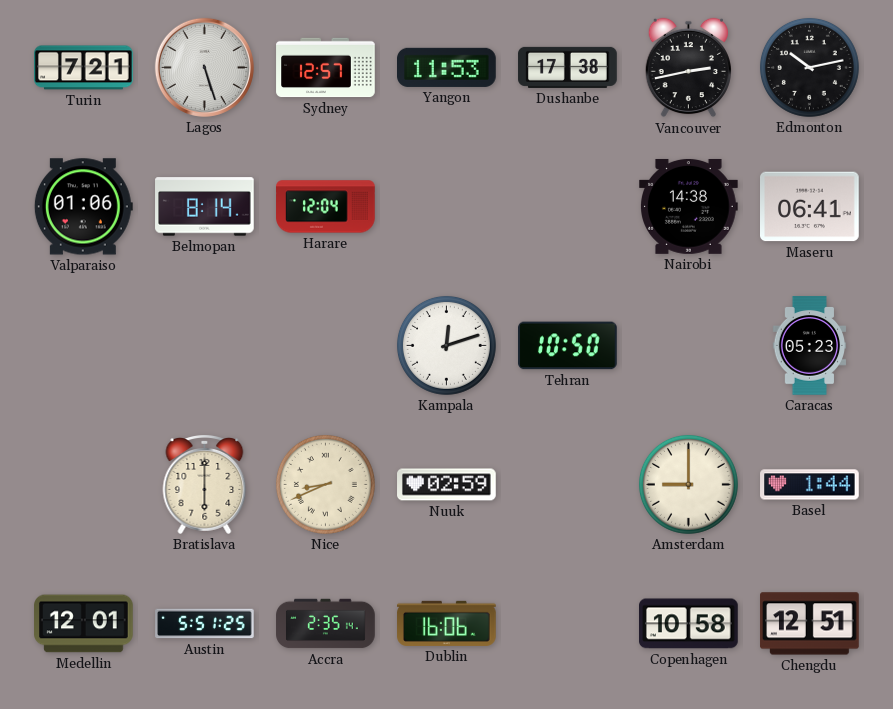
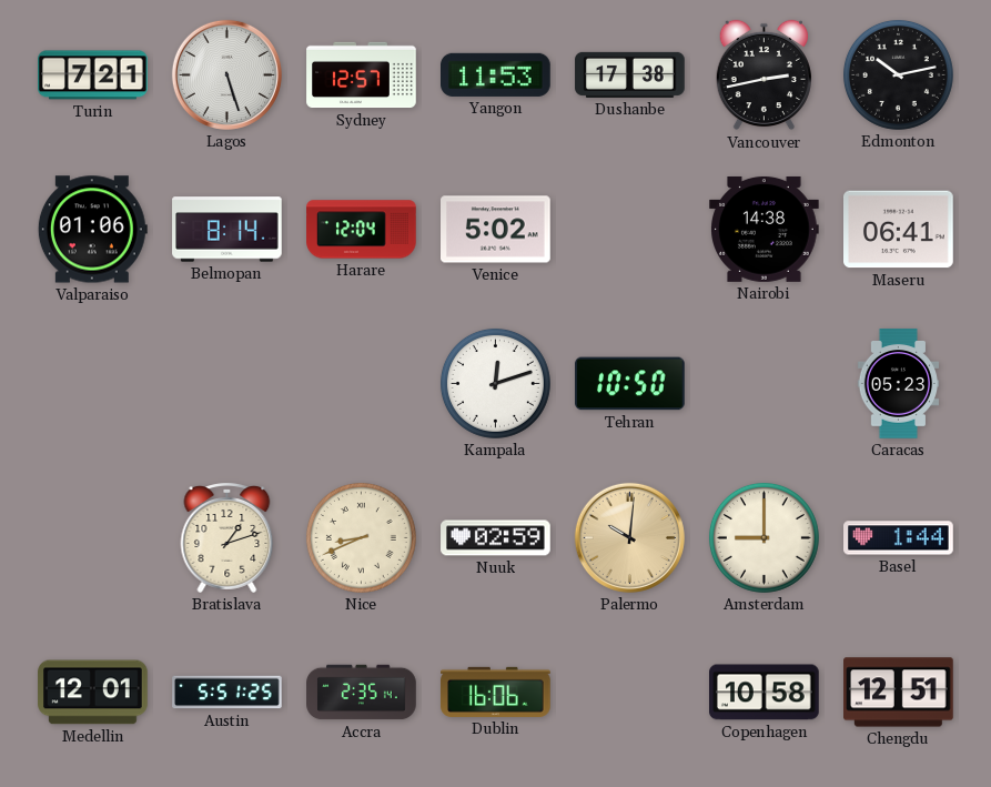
Venice: none -> 5:02 (496, 230)
Bratislava: 6:00 -> 1:12 (227, 537)
Palermo: none -> 10:01 (629, 537)
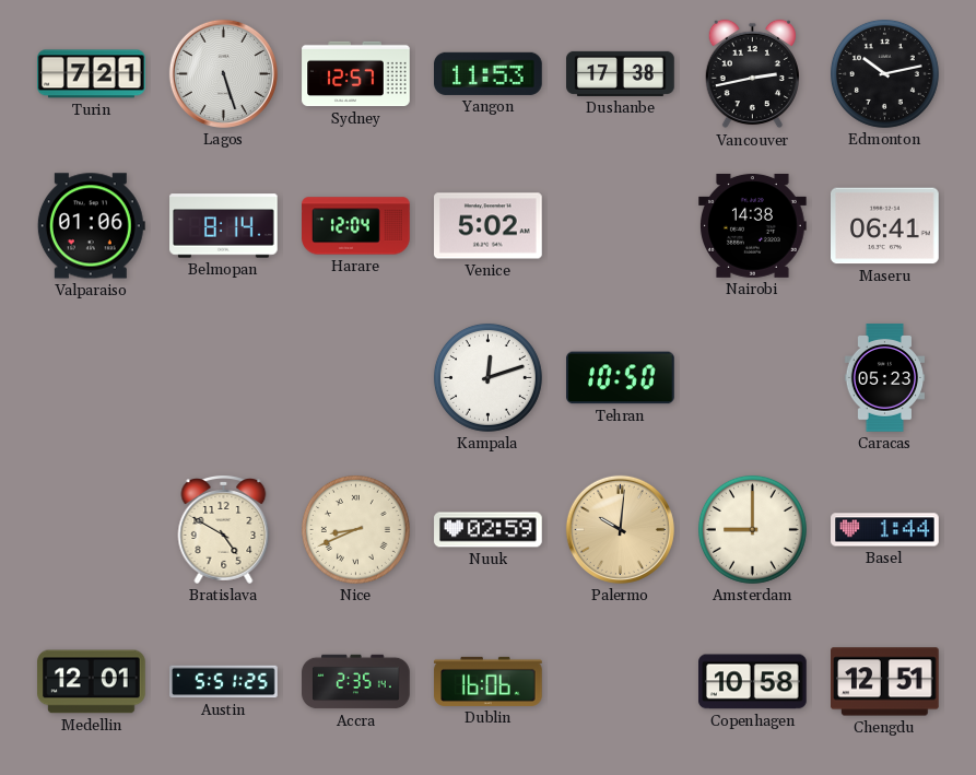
Bratislava: 1:12 -> 4:50 (224, 529)
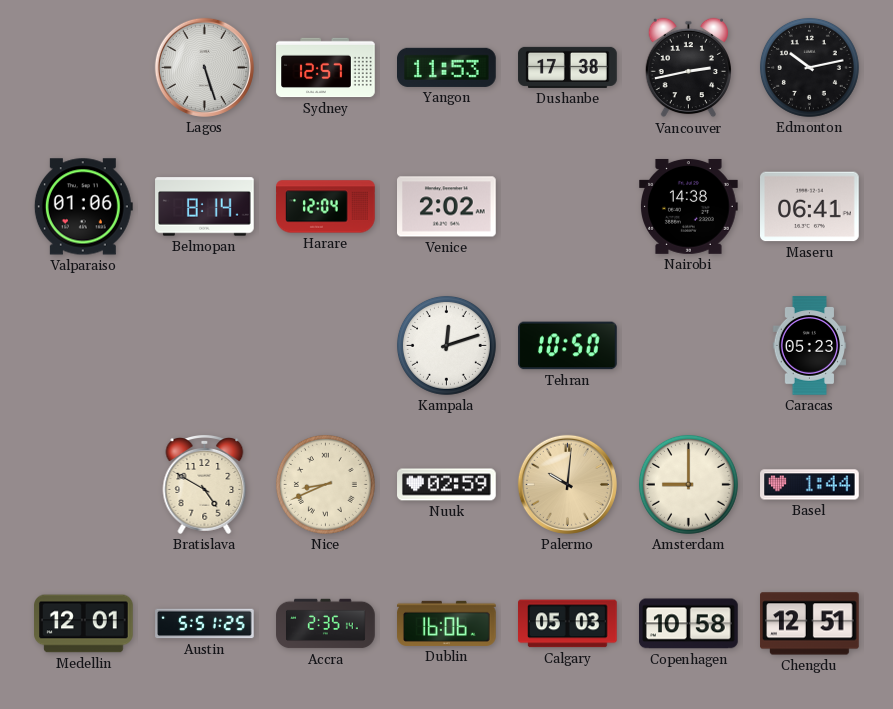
Turin: 7:21 -> none (92, 74)
Venice: 5:02 -> 2:02 (447, 207)
Calgary: none -> 05:03 (568, 624)
